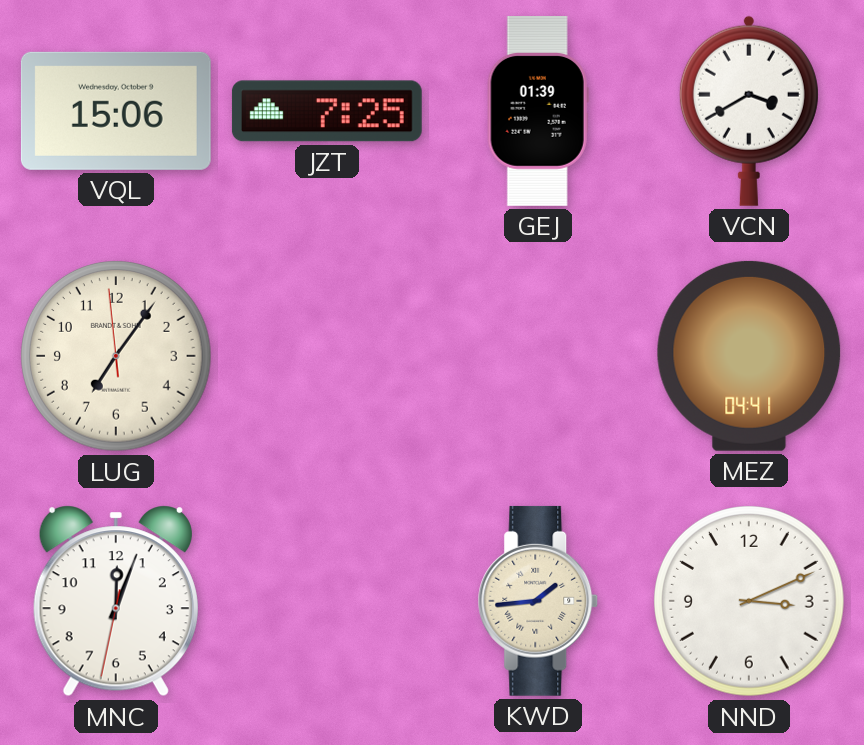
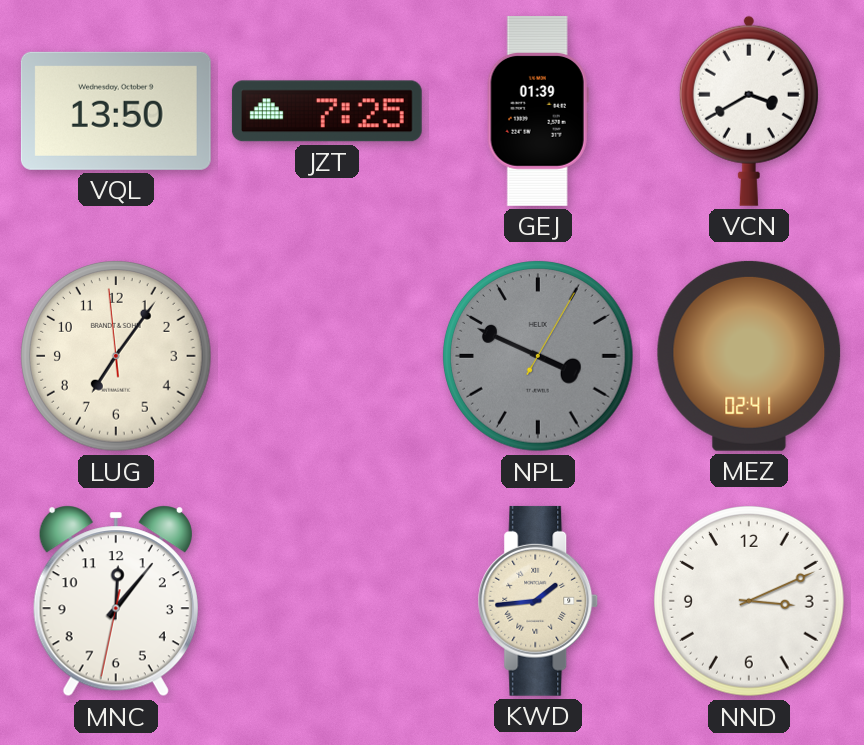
VQL: 15:06 -> 13:50 (116, 111)
NPL: none -> 3:49 (539, 357)
MEZ: 04:41 -> 02:41 (749, 356)
MNC: 12:03 -> 12:06 (116, 601)
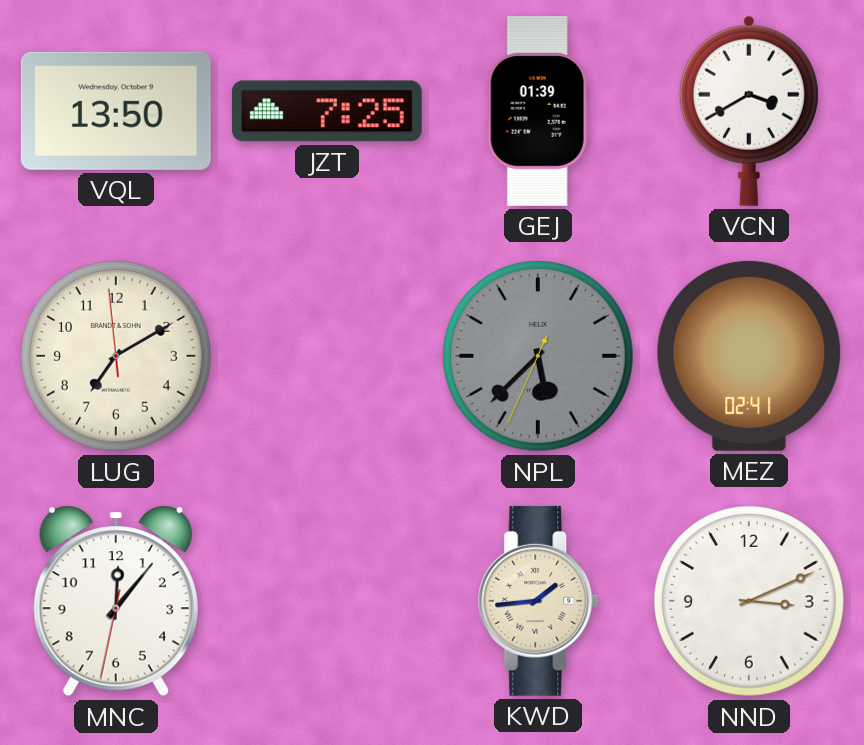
LUG: 7:05 -> 7:09 (117, 357)
NPL: 3:49 -> 5:37 (539, 357)
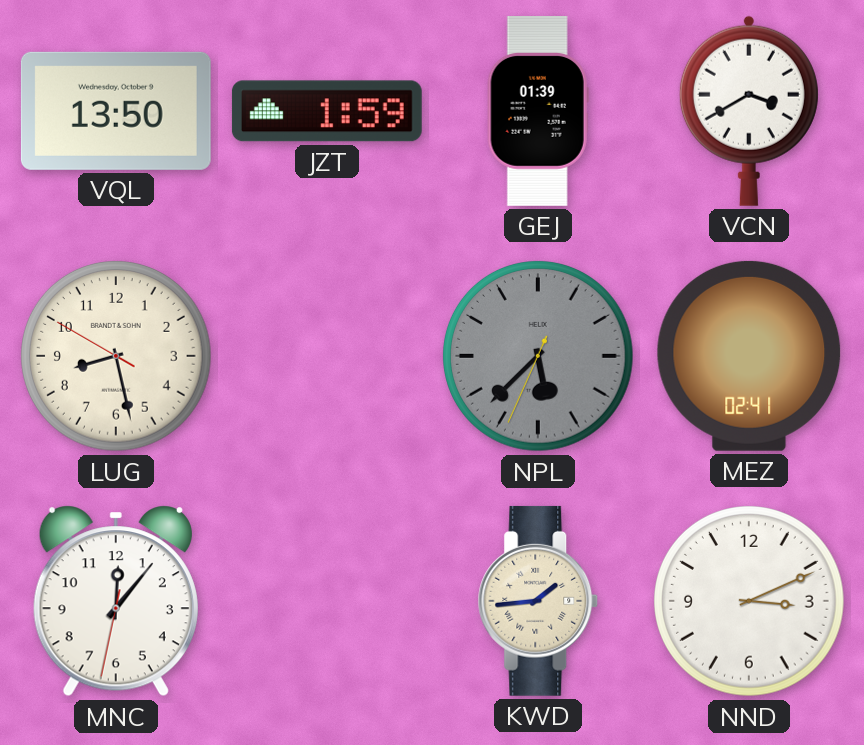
JZT: 7:25 -> 1:59 (327, 111)
LUG: 7:09 -> 8:27 (117, 357)
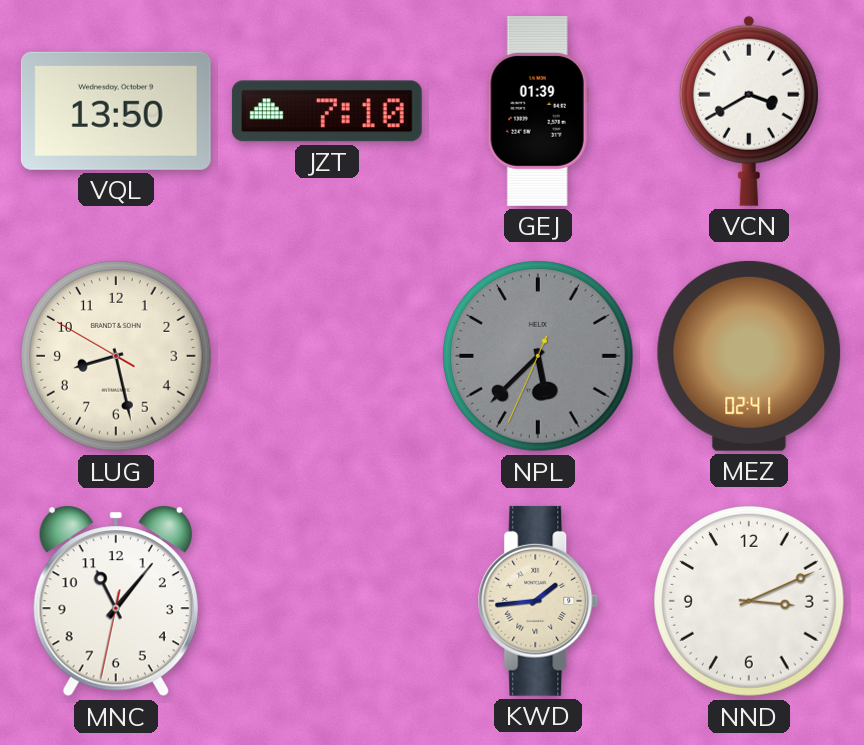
JZT: 1:59 -> 7:10 (327, 111)
MNC: 12:06 -> 11:06 (116, 601)
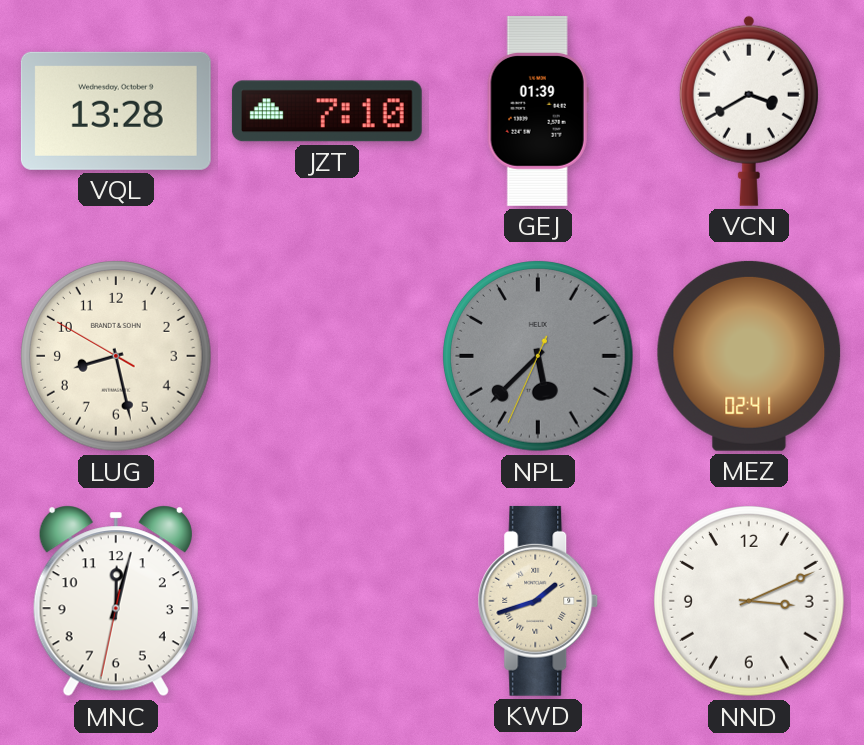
VQL: 13:50 -> 13:28 (116, 111)
MNC: 11:06 -> 12:02 (116, 601)
KWD: 1:44 -> 1:42 (538, 601)
